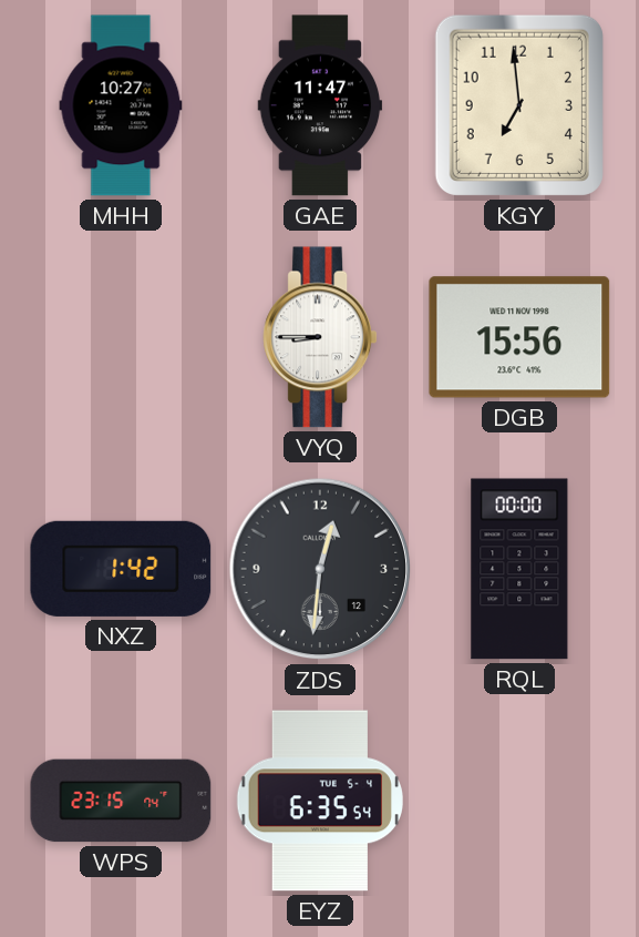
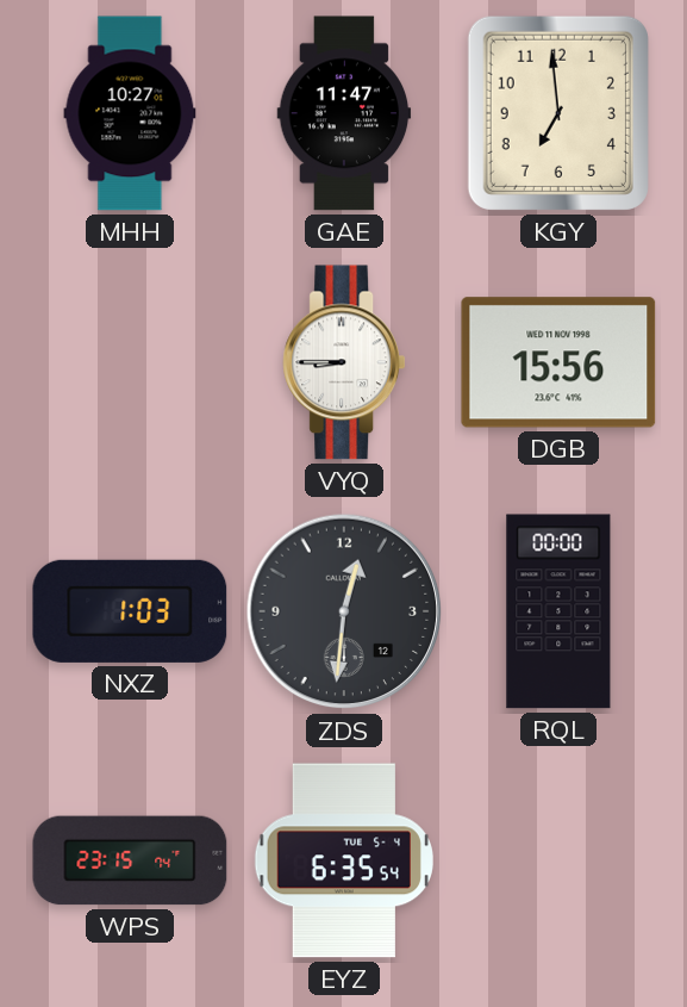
NXZ: 1:42 -> 1:03 (130, 611)
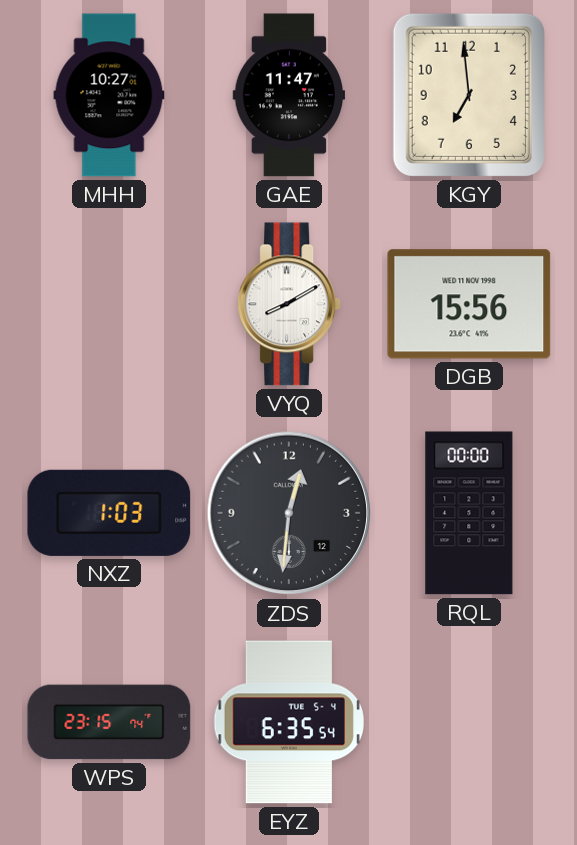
VYQ: 8:45 -> 8:10 (289, 304)
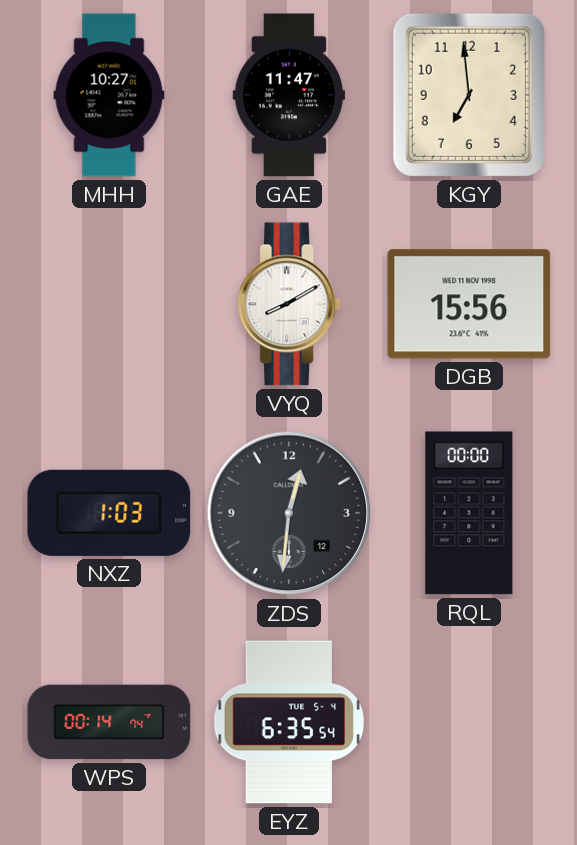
WPS: 23:15 -> 00:14 (109, 722)
